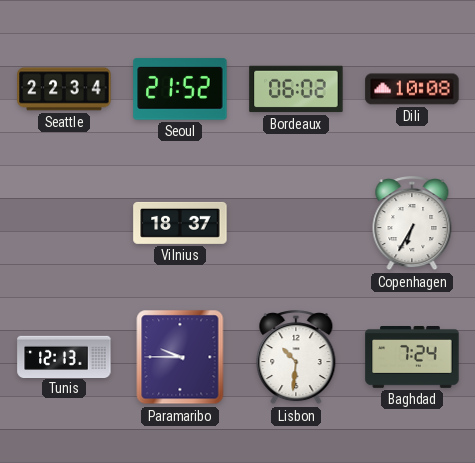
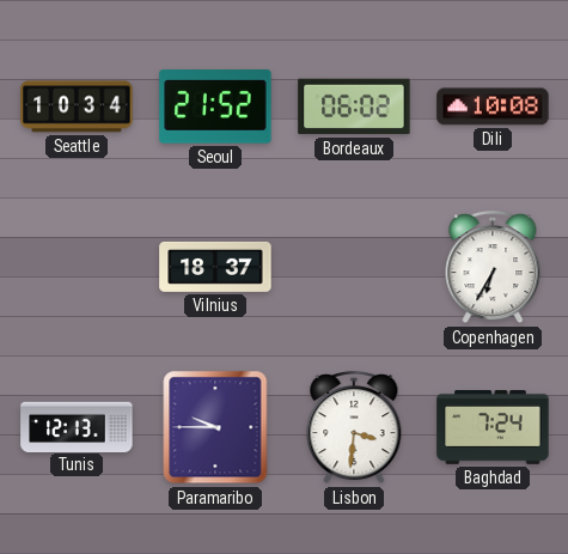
Seattle: 22:34 -> 10:34 (77, 106)
Lisbon: 10:31 -> 3:31 (354, 428)
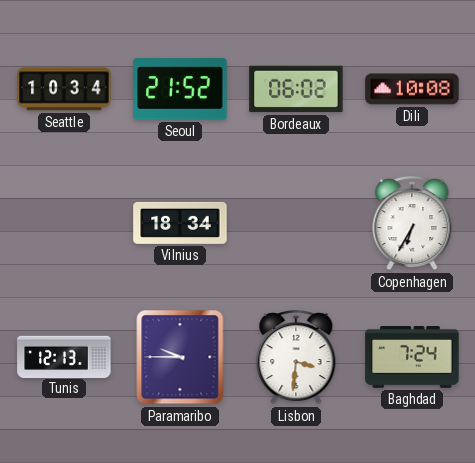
Vilnius: 18:37 -> 18:34 (180, 223)
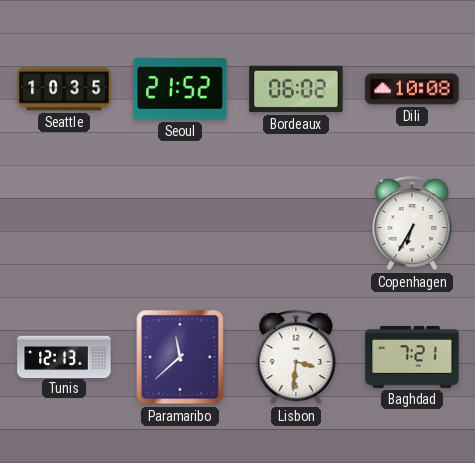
Seattle: 10:34 -> 10:35 (64, 89)
Vilnius: 18:34 -> none (180, 223)
Paramaribo: 9:45 -> 11:38 (180, 357)
Baghdad: 7:24 -> 7:21 (412, 358)
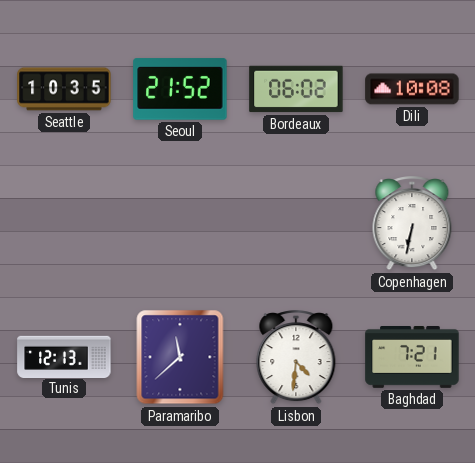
Copenhagen: 6:35 -> 6:32 (412, 224)
Lisbon: 3:31 -> 4:31 (296, 358)
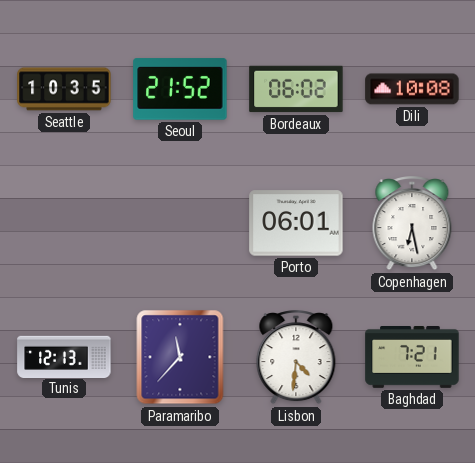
Porto: none -> 06:01 (296, 223)
Copenhagen: 6:32 -> 6:28 (412, 224)
Paramaribo: 11:38 -> 11:37 (180, 357)
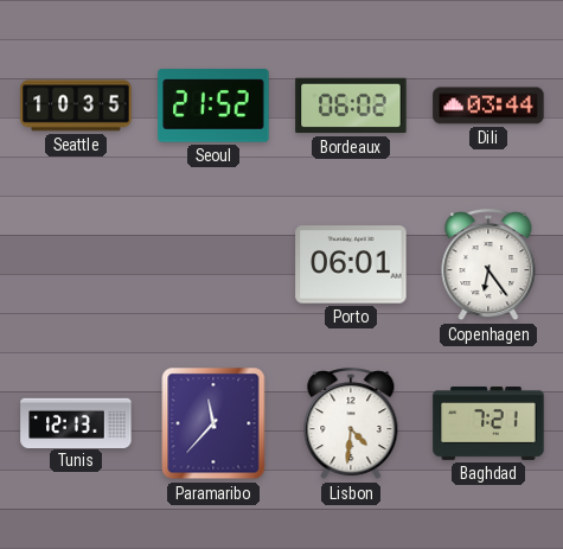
Dili: 10:08 -> 03:44 (488, 106)
Copenhagen: 6:28 -> 6:24 (488, 266)
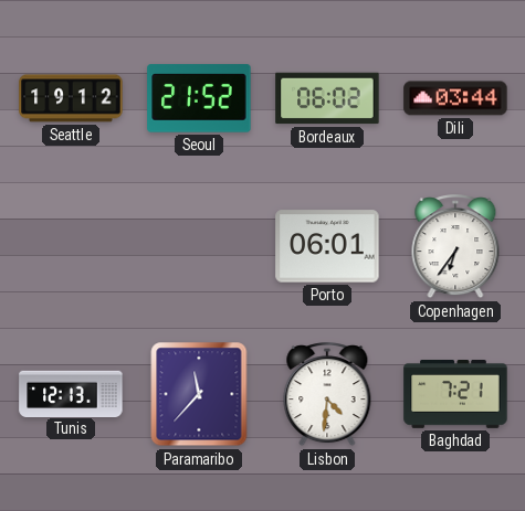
Seattle: 10:35 -> 19:12 (71, 98)
Copenhagen: 6:24 -> 6:36 (455, 247)
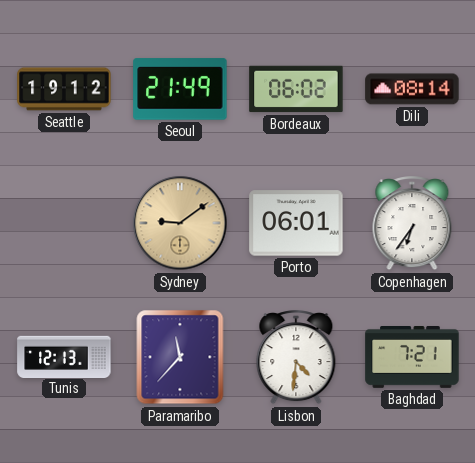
Seoul: 21:52 -> 21:49 (180, 89)
Dili: 03:44 -> 08:14 (412, 89)
Sydney: none -> 9:09 (180, 223)
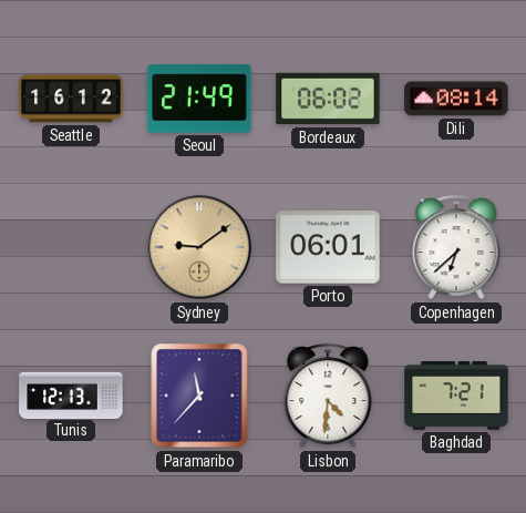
Seattle: 19:12 -> 16:12 (71, 99)
Copenhagen: 6:36 -> 6:38 (456, 248)
